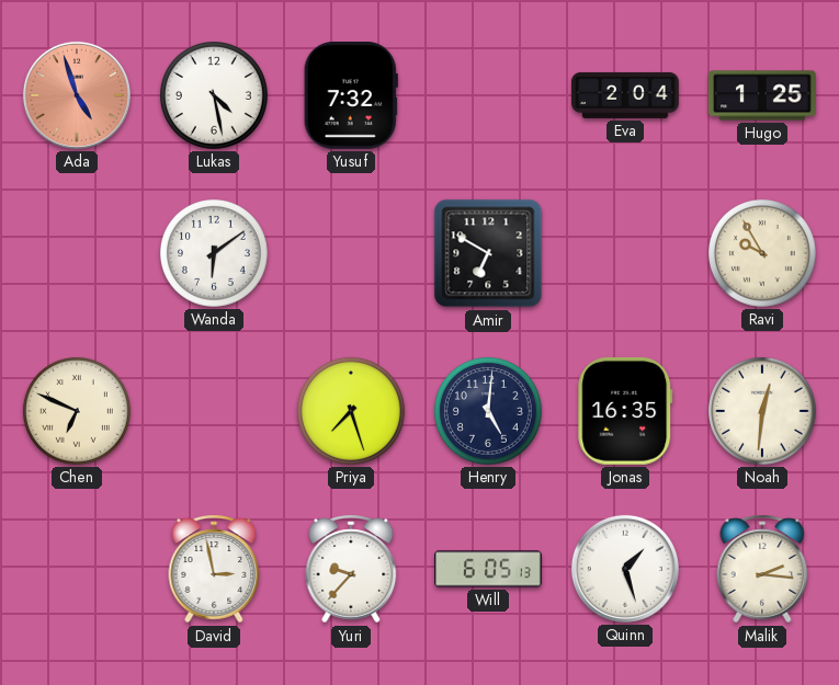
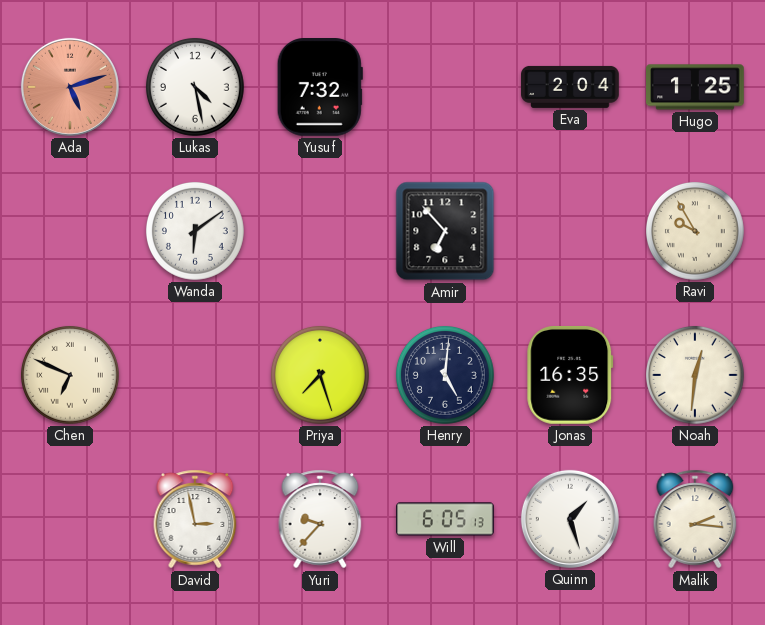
Ada: 4:57 -> 5:12 (70, 87)
Amir: 6:50 -> 6:53 (445, 231)
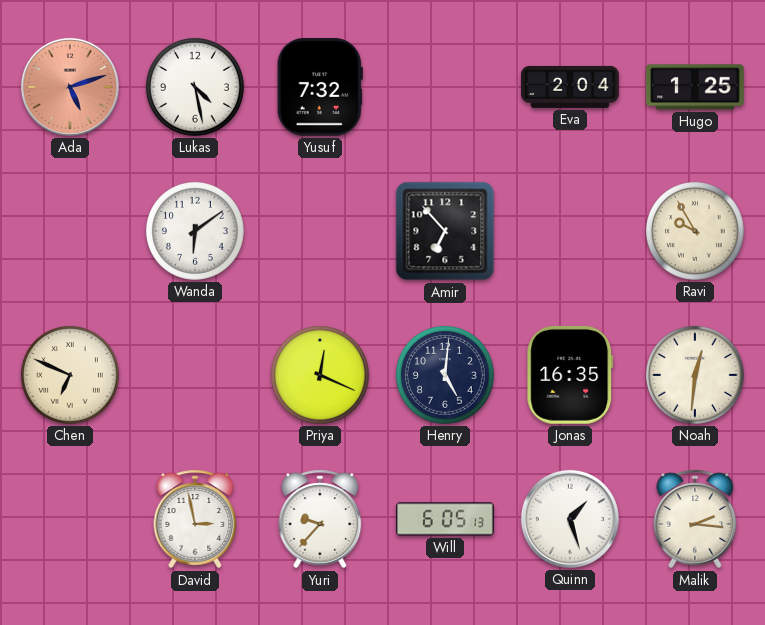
Priya: 7:27 -> 12:19 (320, 375)
